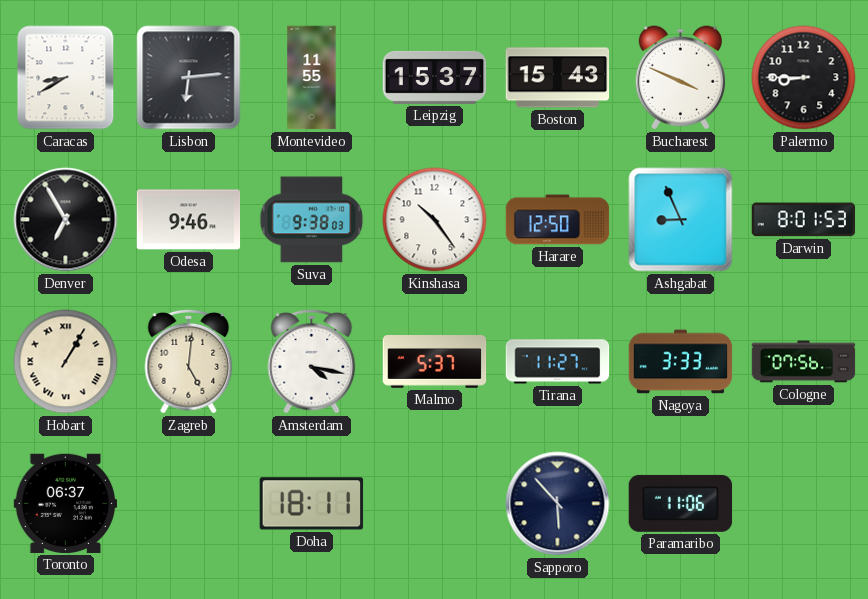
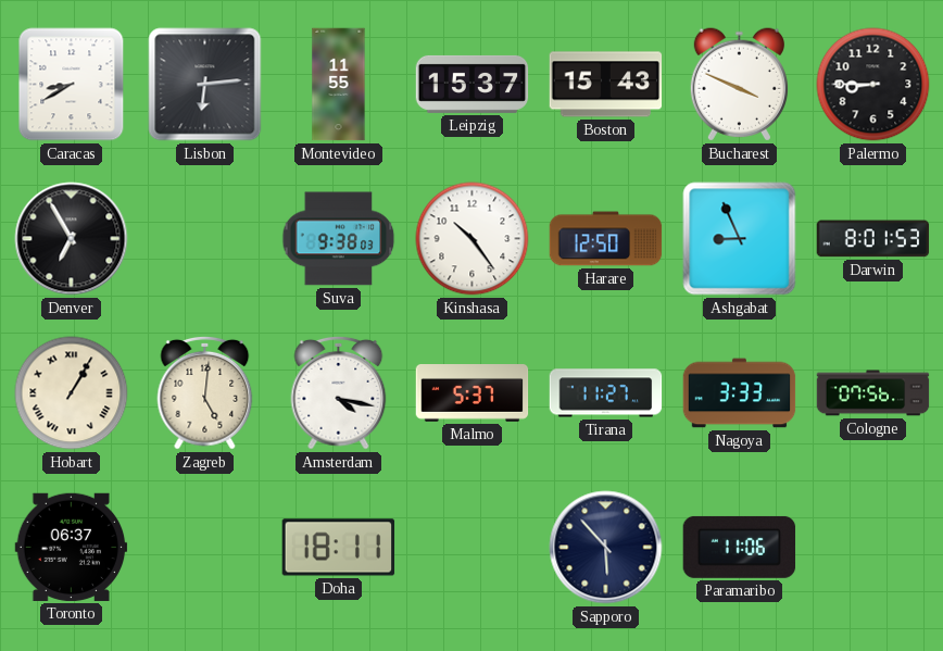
Odesa: 9:46 -> none (189, 220)
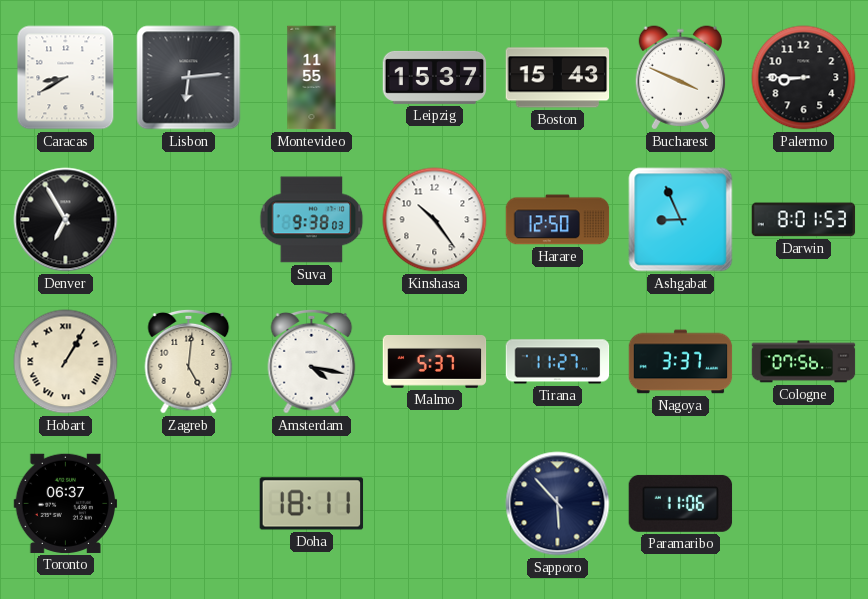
Nagoya: 3:33 -> 3:37 (681, 362)
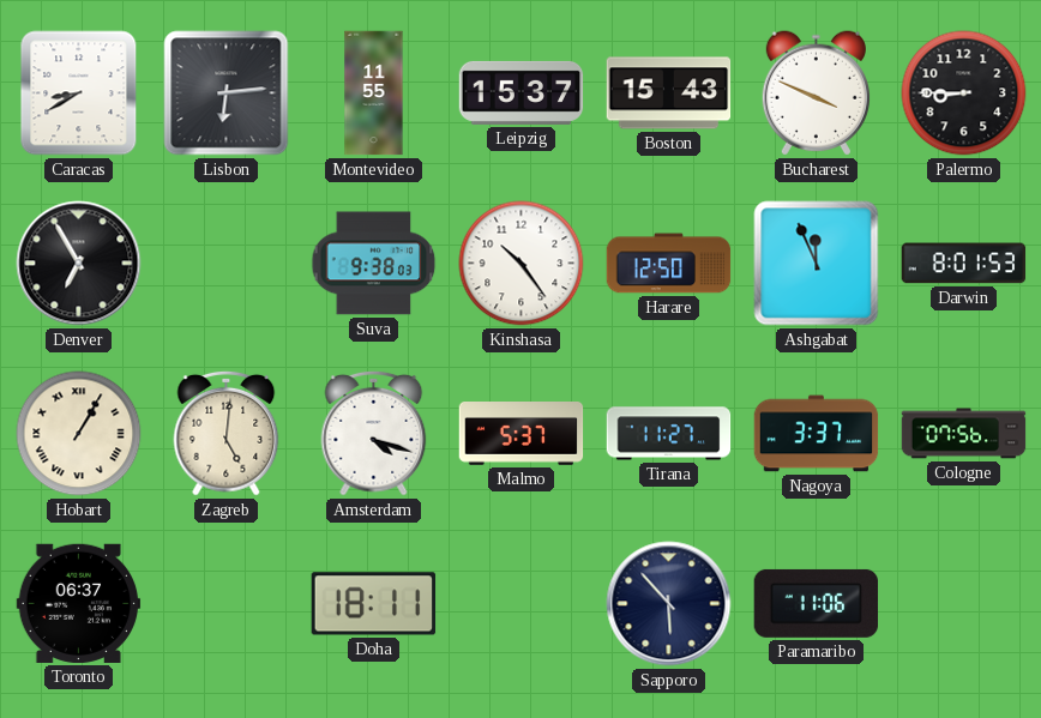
Ashgabat: 8:56 -> 11:56 (817, 264)
Amsterdam: 4:17 -> 4:18 (374, 433)
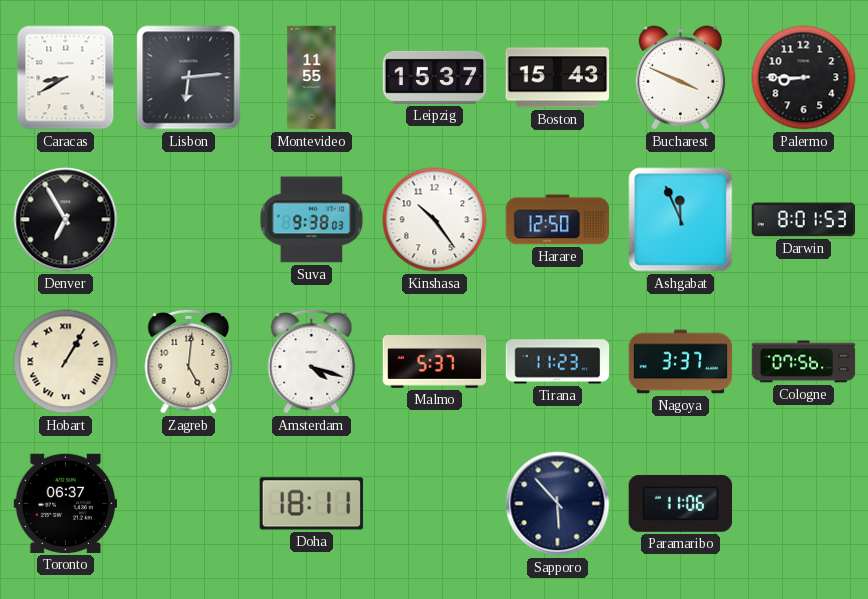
Tirana: 11:27 -> 11:23 (558, 362)
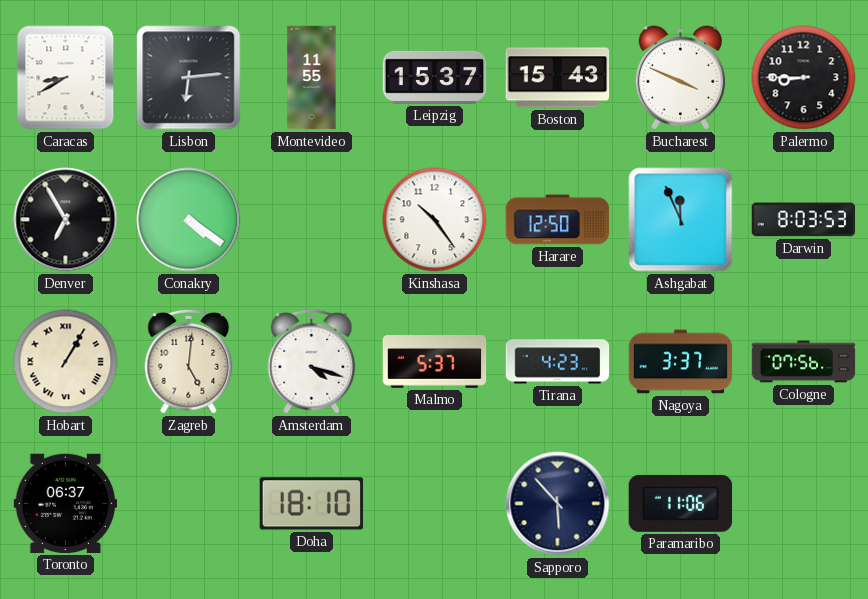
Conakry: none -> 4:21 (189, 220)
Suva: 9:38 -> none (312, 220)
Darwin: 8:01 -> 8:03 (804, 220)
Tirana: 11:23 -> 4:23 (558, 362)
Doha: 18:11 -> 18:10 (312, 504)
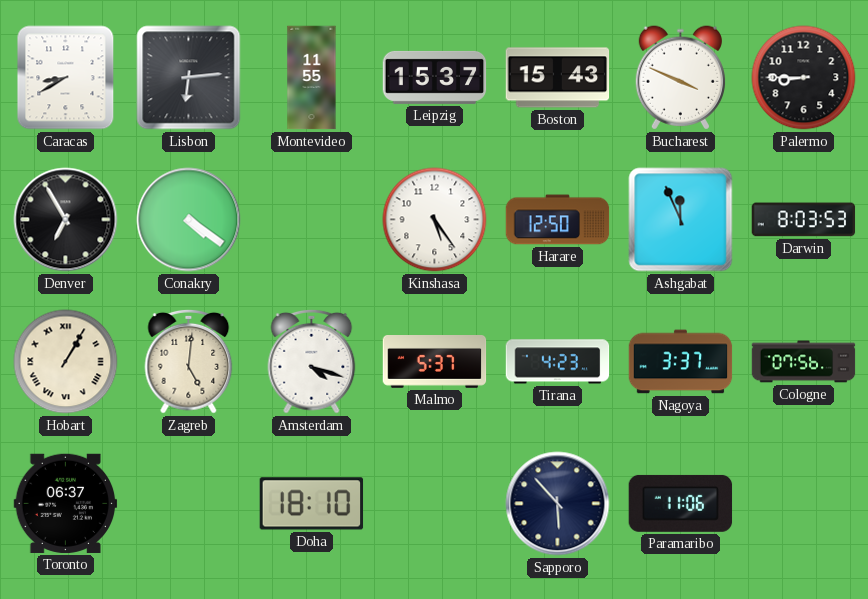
Kinshasa: 10:24 -> 5:24 (435, 220)
